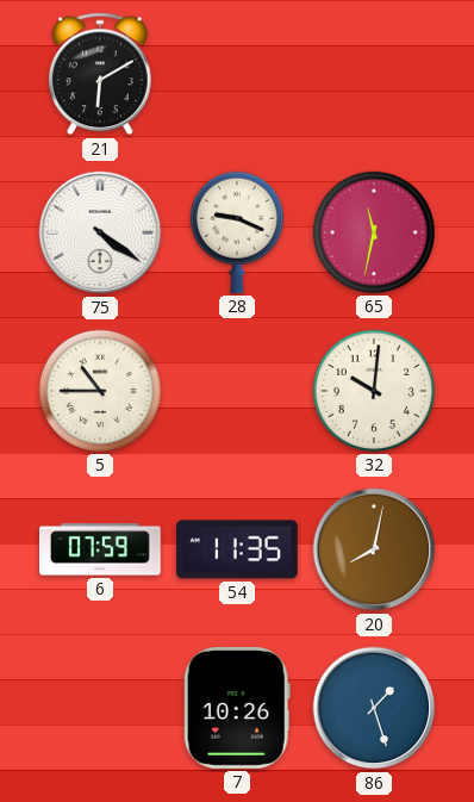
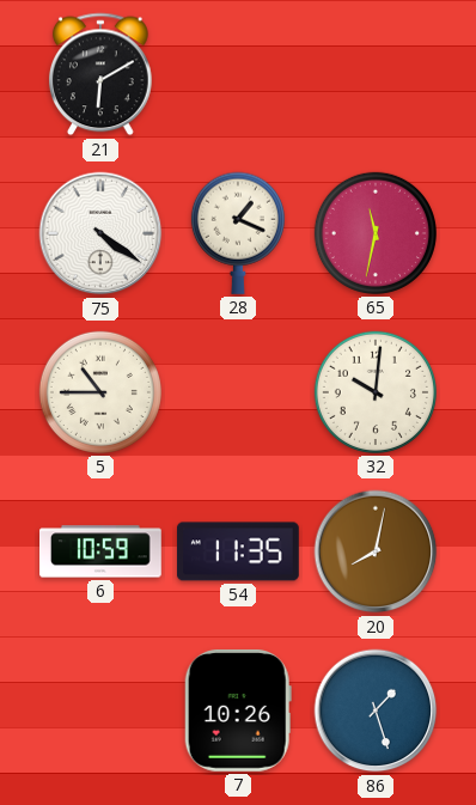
28: 9:19 -> 1:19 (238, 233)
6: 07:59 -> 10:59 (102, 551)
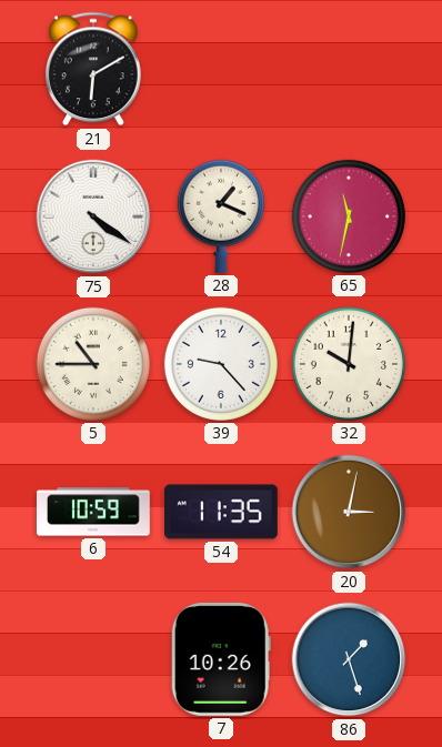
39: none -> 9:23 (221, 364)
20: 8:02 -> 3:02 (349, 512)
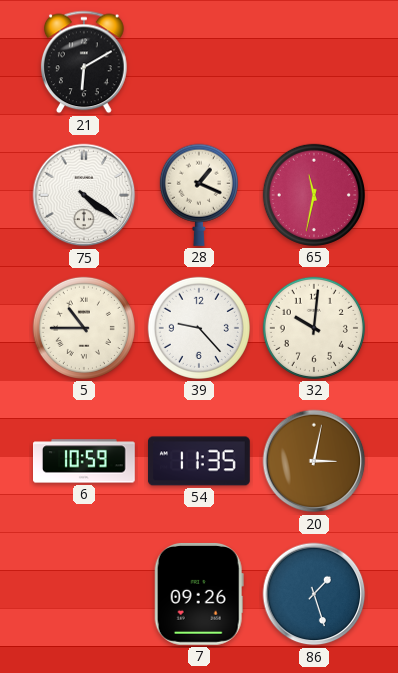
7: 10:26 -> 09:26 (199, 594)
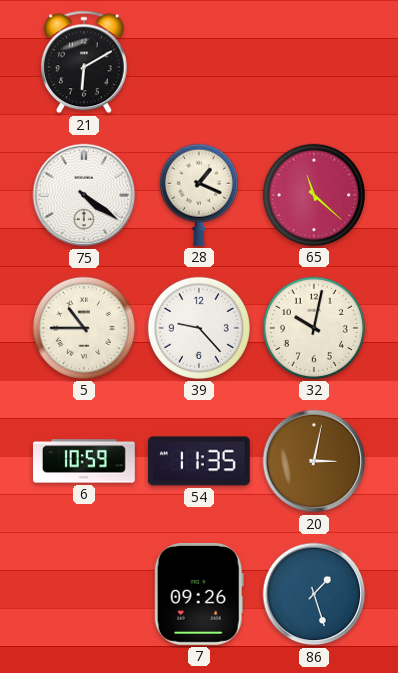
65: 11:32 -> 11:22 (314, 195)
32: 10:01 -> 10:02 (314, 328)
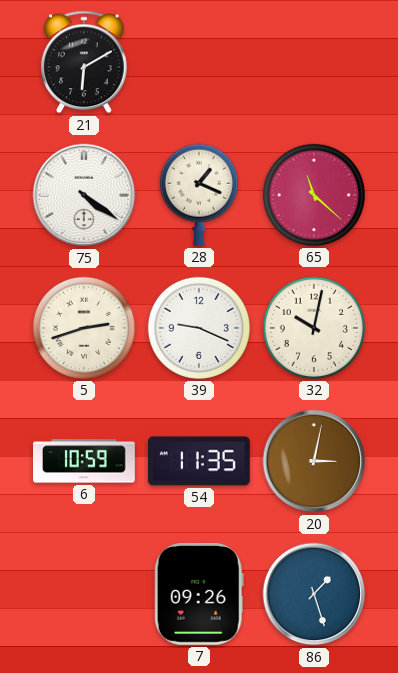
5: 10:45 -> 2:42 (84, 328)
39: 9:23 -> 9:19 (199, 328)
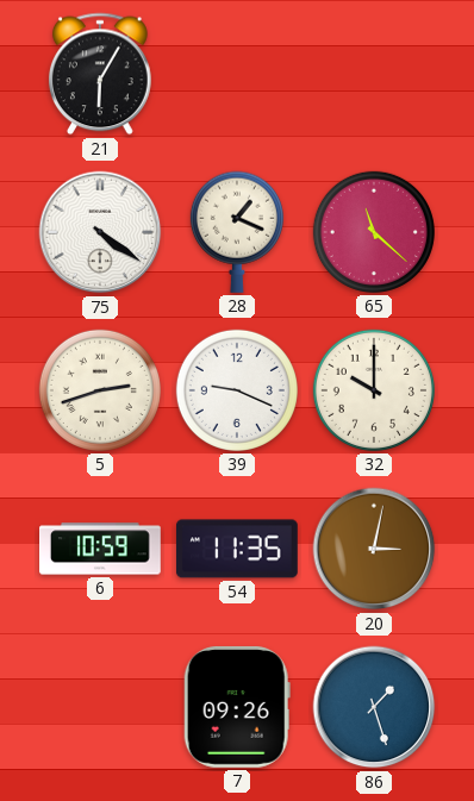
21: 6:10 -> 6:05 (100, 74)
32: 10:02 -> 10:00 (374, 390)
